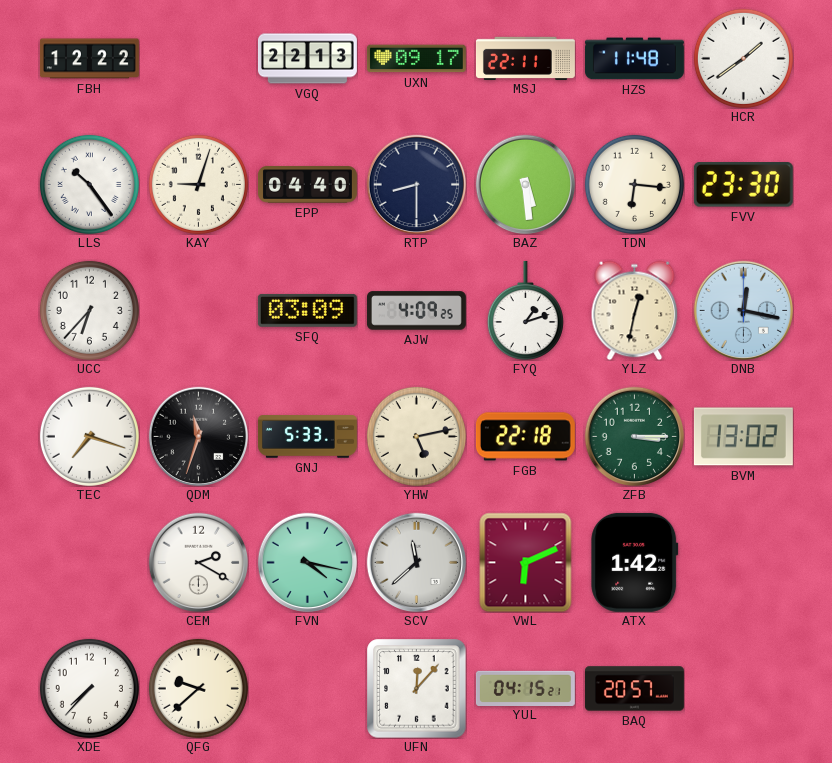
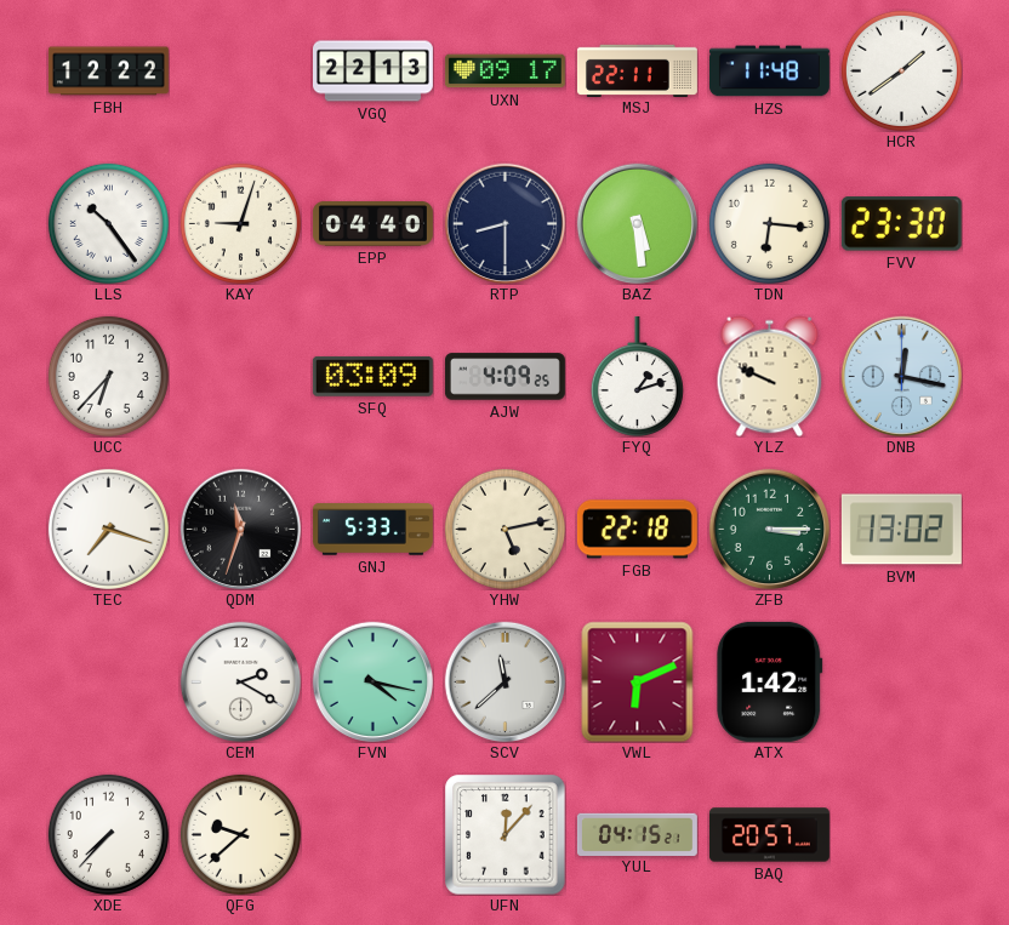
YLZ: 12:32 -> 9:49 (770, 376)
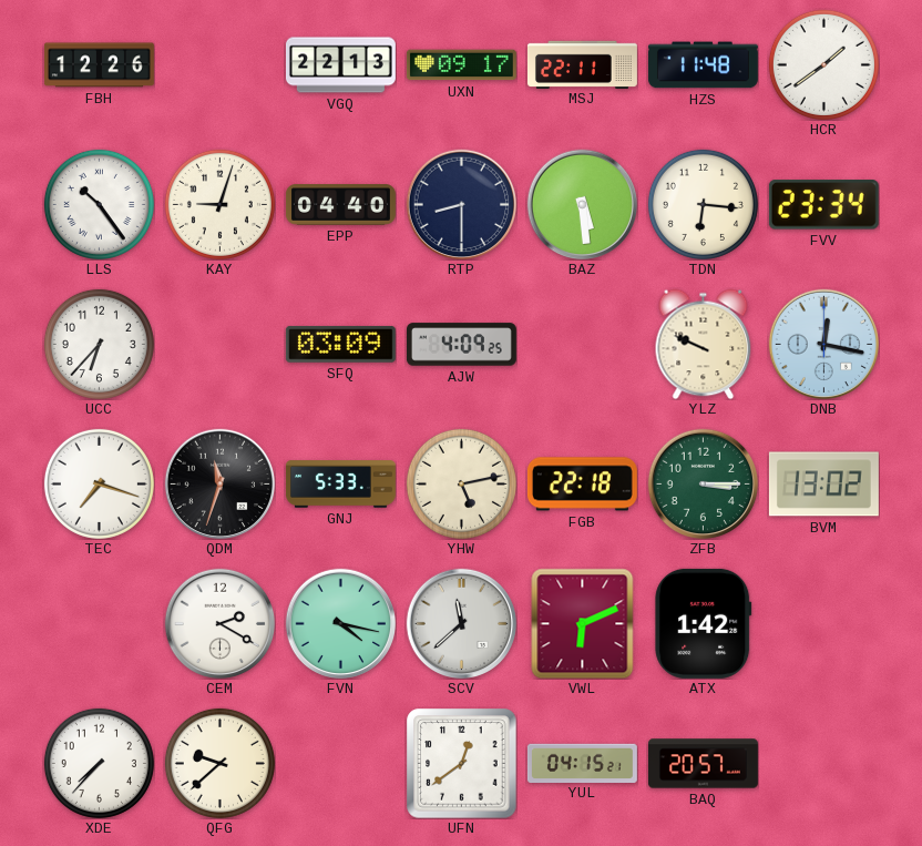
FBH: 12:22 -> 12:26 (99, 65)
FVV: 23:30 -> 23:34 (823, 205)
FYQ: 1:12 -> none (637, 376)
UFN: 12:07 -> 12:39 (461, 763)
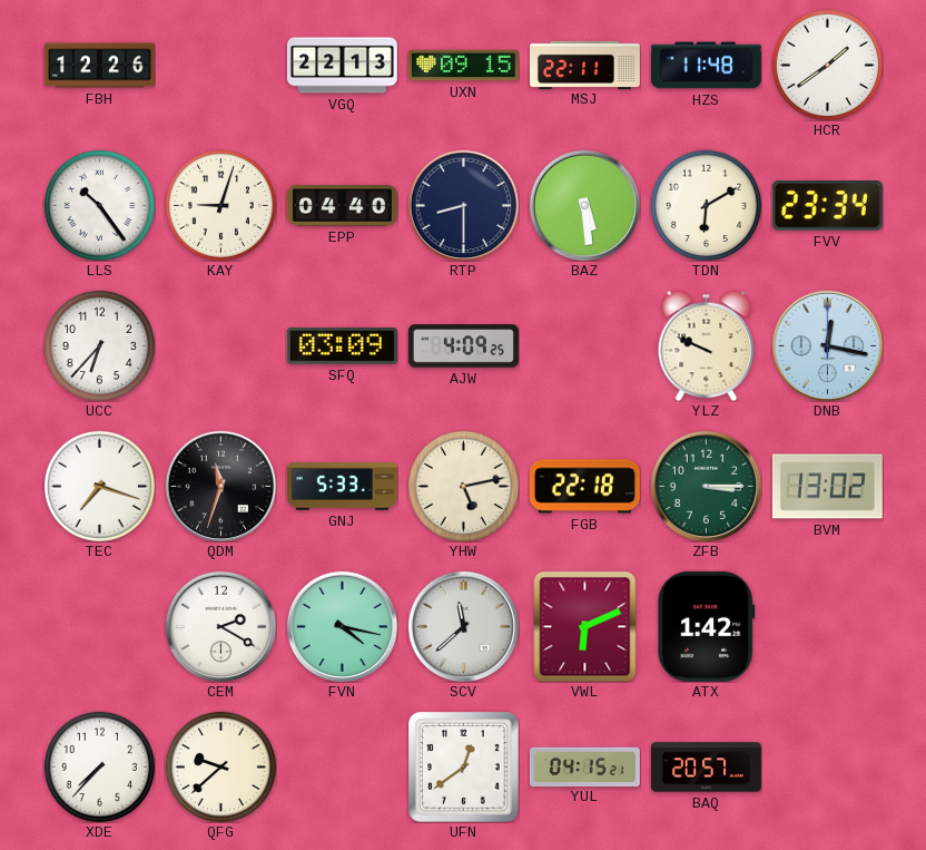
UXN: 09:17 -> 09:15 (463, 66)
TDN: 6:16 -> 6:10 (706, 205)
